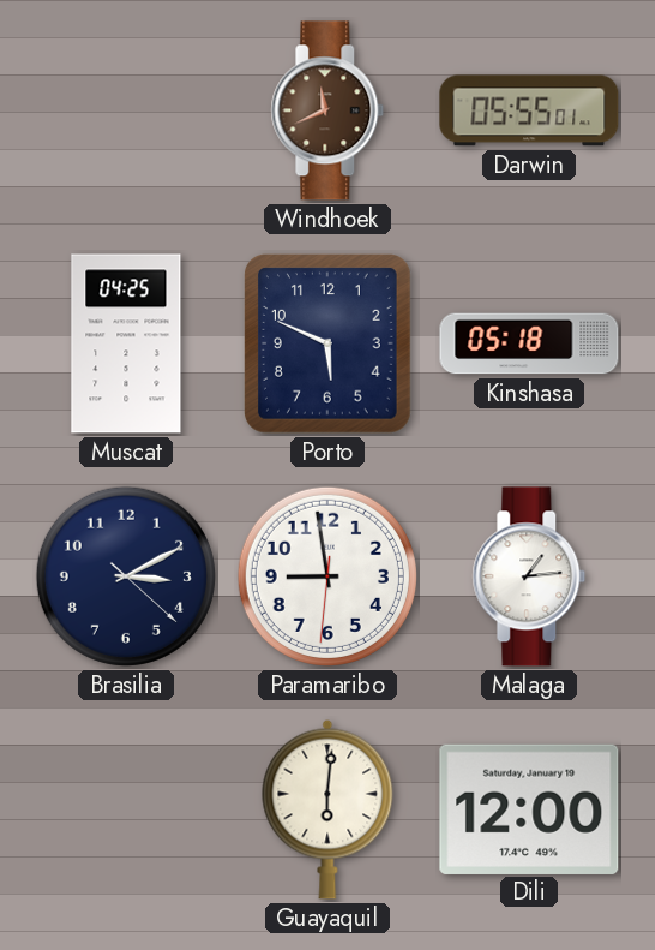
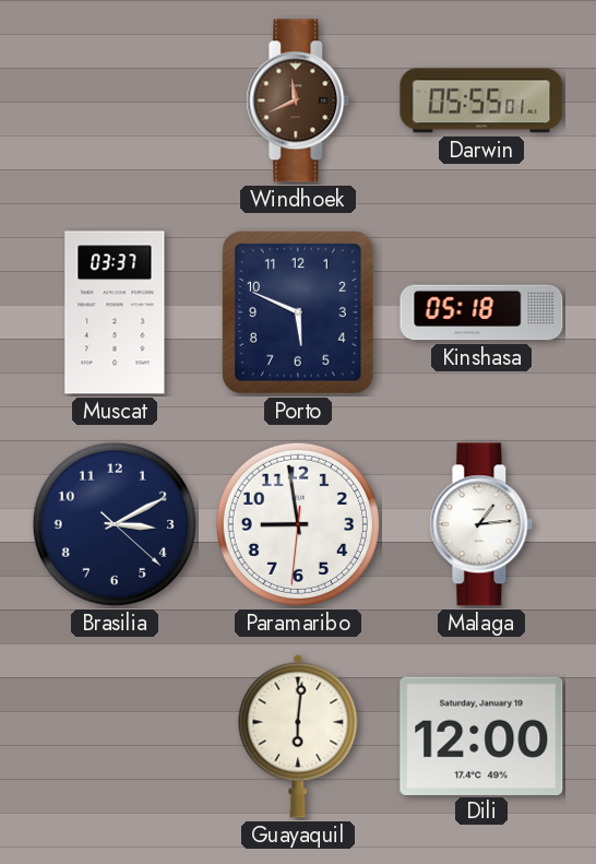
Muscat: 04:25 -> 03:37 (115, 312)
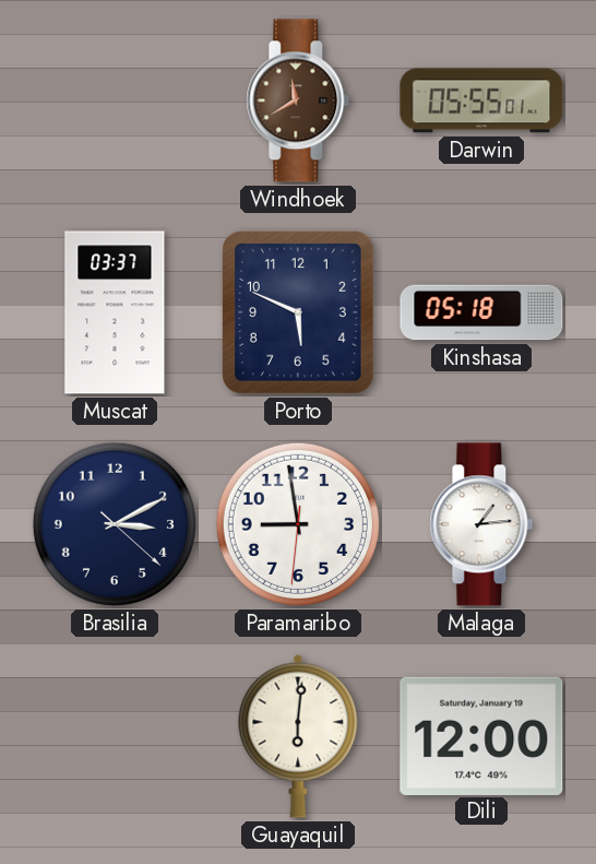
Windhoek: 11:41 -> 11:40 (298, 100)
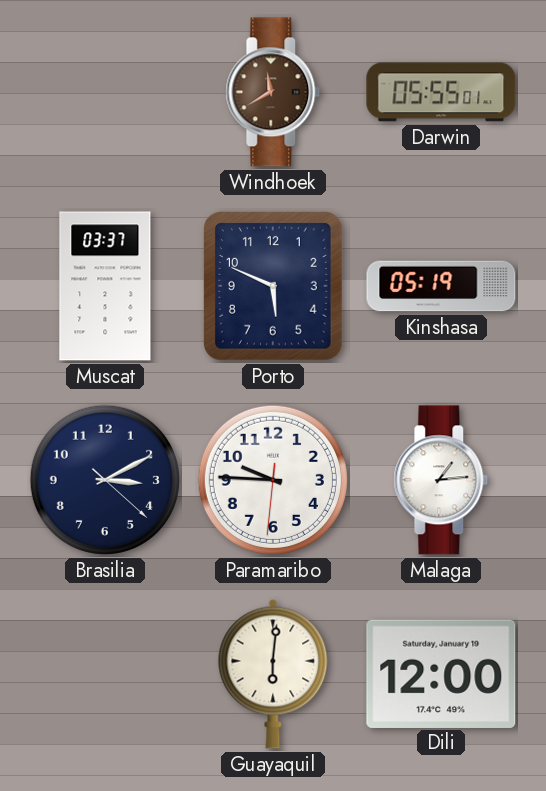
Kinshasa: 05:18 -> 05:19 (441, 286)
Paramaribo: 8:58 -> 9:45 (273, 480)
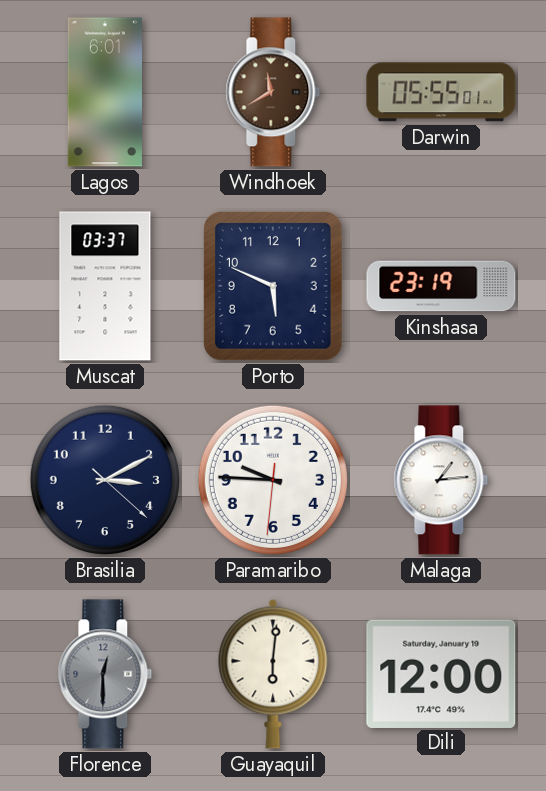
Lagos: none -> 6:01 (104, 92)
Kinshasa: 05:19 -> 23:19 (441, 286)
Florence: none -> 12:30 (105, 674)
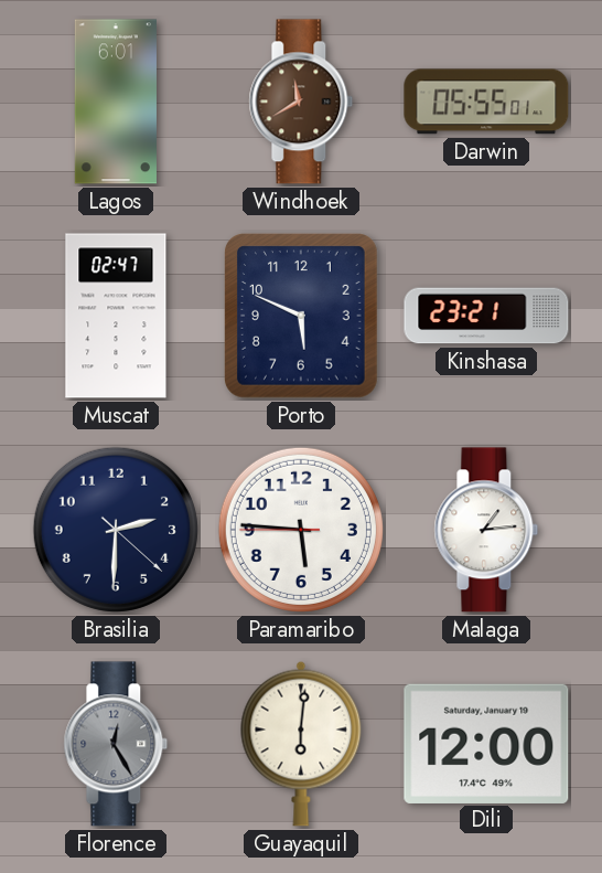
Muscat: 03:37 -> 02:47 (116, 316)
Kinshasa: 23:19 -> 23:21 (486, 316)
Brasilia: 3:10 -> 2:30 (116, 530)
Paramaribo: 9:45 -> 5:45 (301, 530)
Florence: 12:30 -> 12:25 (116, 744)
